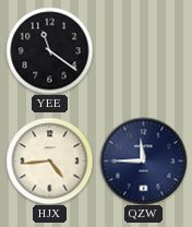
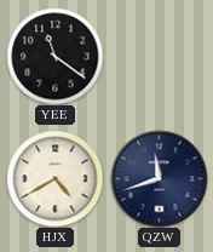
HJX: 4:44 -> 4:40 (54, 178)
QZW: 11:45 -> 11:42 (159, 178)
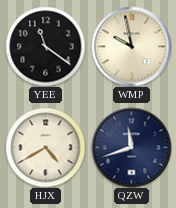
WMP: none -> 9:58 (131, 46)
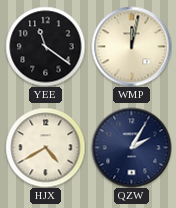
WMP: 9:58 -> 12:02 (131, 46)
QZW: 11:42 -> 2:05 (131, 147)
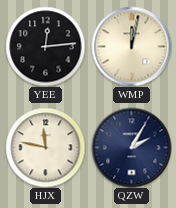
YEE: 11:21 -> 12:14 (45, 46)
HJX: 4:40 -> 11:47 (45, 147)
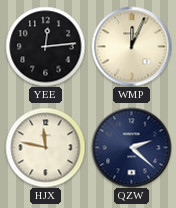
WMP: 12:02 -> 12:04 (131, 46)
QZW: 2:05 -> 2:22 (131, 147)
